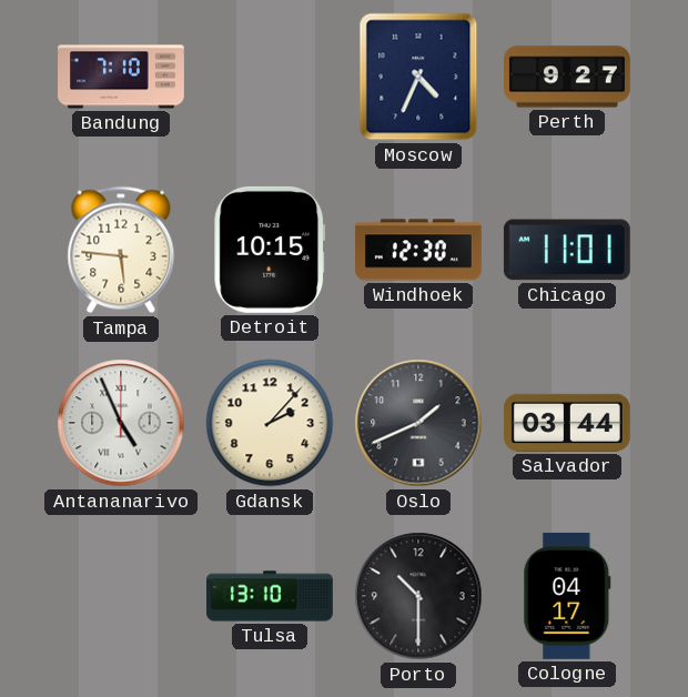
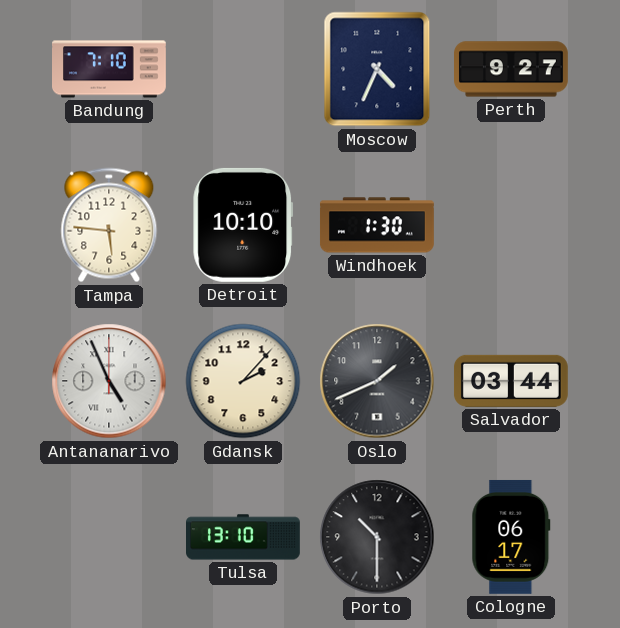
Detroit: 10:15 -> 10:10 (243, 225)
Windhoek: 12:30 -> 1:30 (377, 225)
Chicago: 11:01 -> none (567, 250)
Cologne: 04:17 -> 06:17 (511, 537)
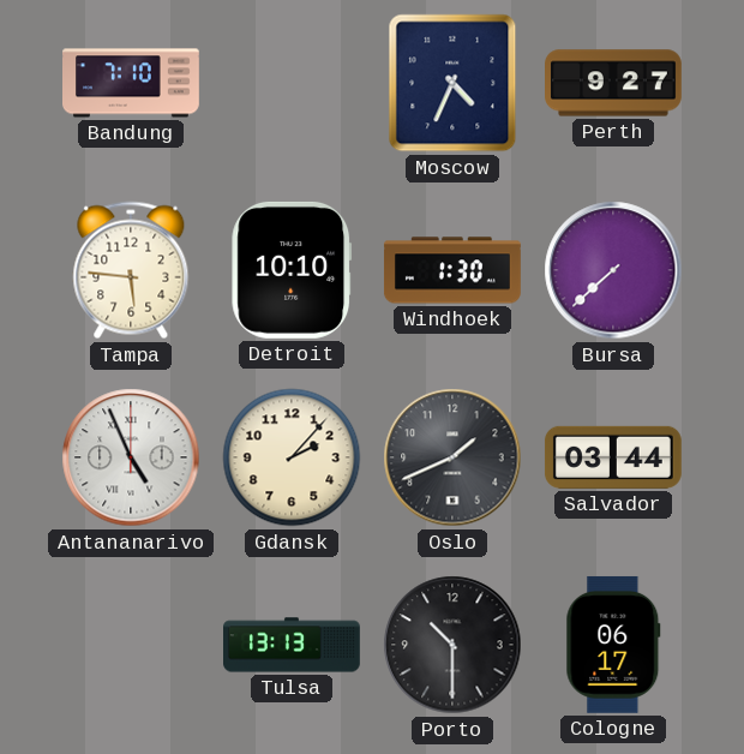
Bursa: none -> 7:38 (613, 270)
Tulsa: 13:10 -> 13:13 (293, 645)
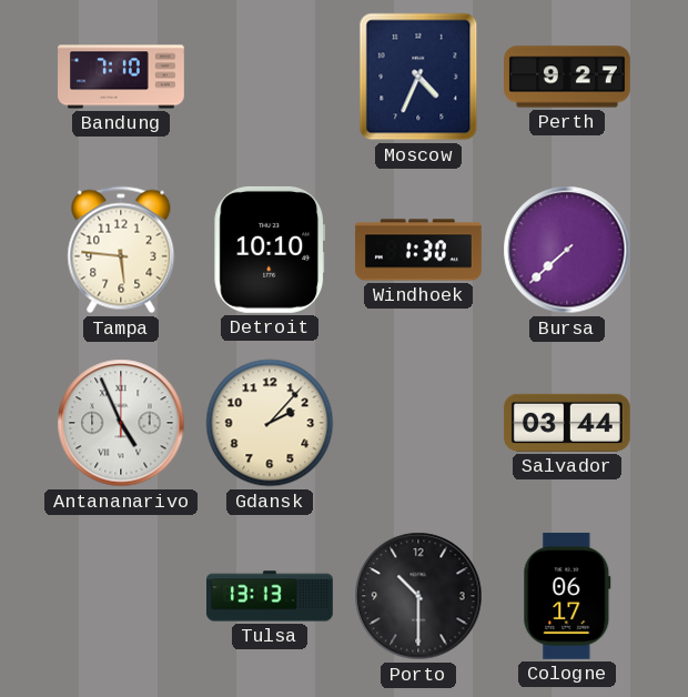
Oslo: 1:41 -> none (452, 457)
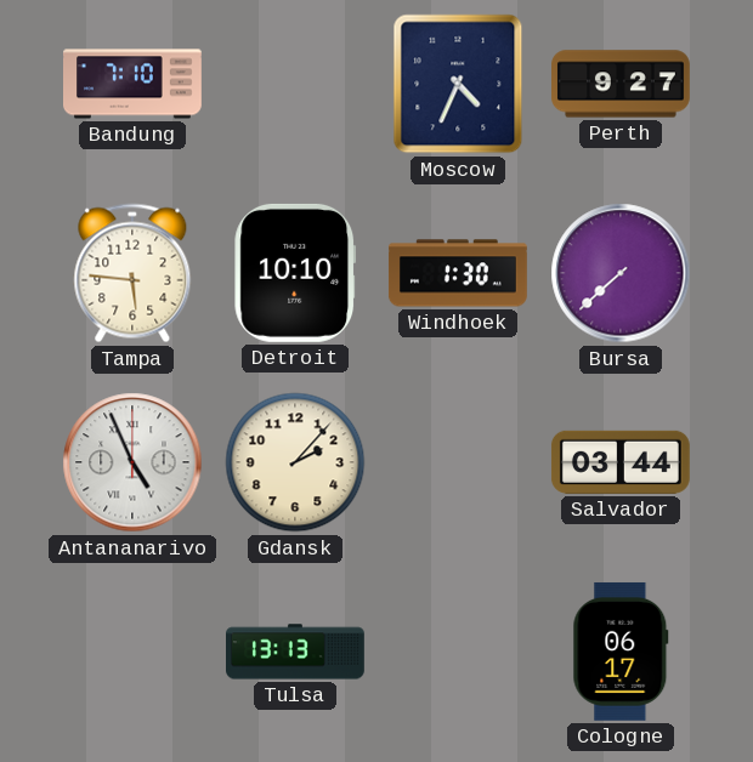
Porto: 10:30 -> none (418, 596)
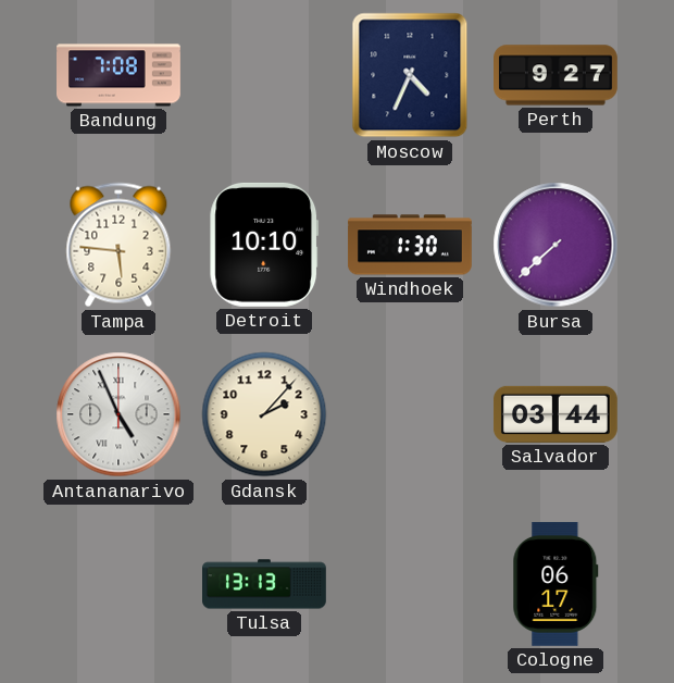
Bandung: 7:10 -> 7:08 (120, 75)
